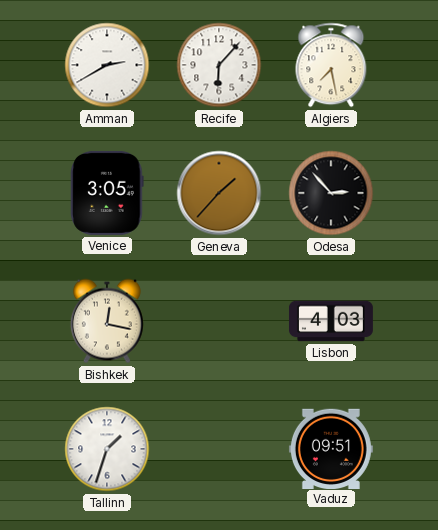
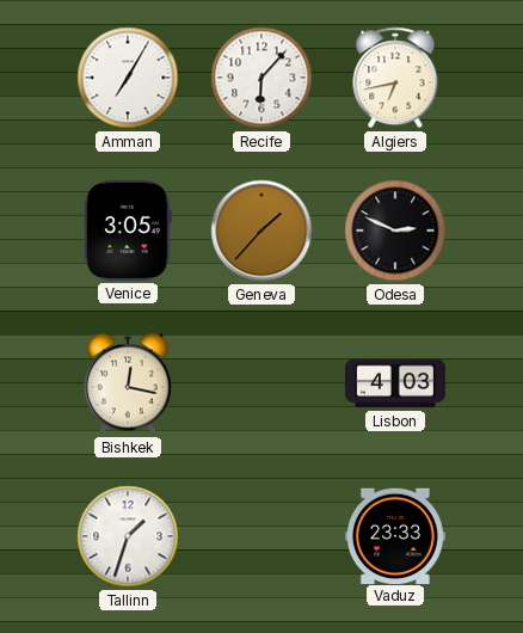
Amman: 2:40 -> 7:05 (128, 78)
Algiers: 7:28 -> 6:43 (395, 78)
Odesa: 2:53 -> 2:49 (395, 231)
Vaduz: 09:51 -> 23:33 (395, 535)
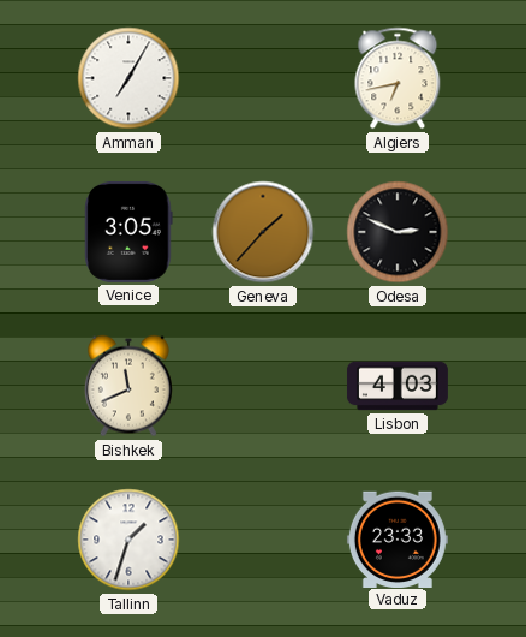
Recife: 6:07 -> none (261, 78)
Bishkek: 12:17 -> 11:41 (128, 386)
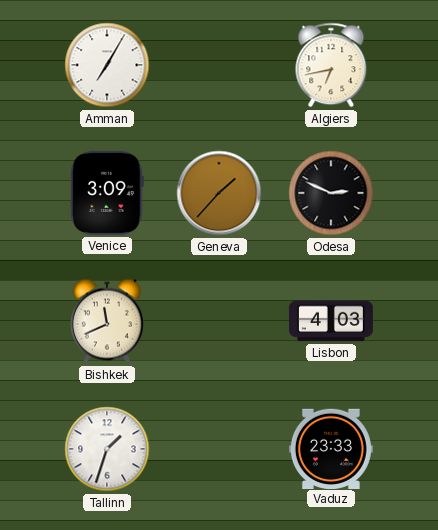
Venice: 3:05 -> 3:09 (107, 193)
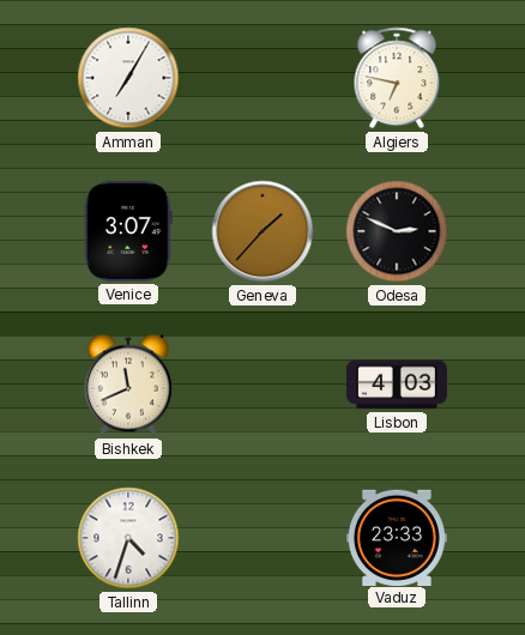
Algiers: 6:43 -> 6:47 (397, 78)
Venice: 3:09 -> 3:07 (128, 231)
Tallinn: 1:33 -> 4:33 (128, 538)
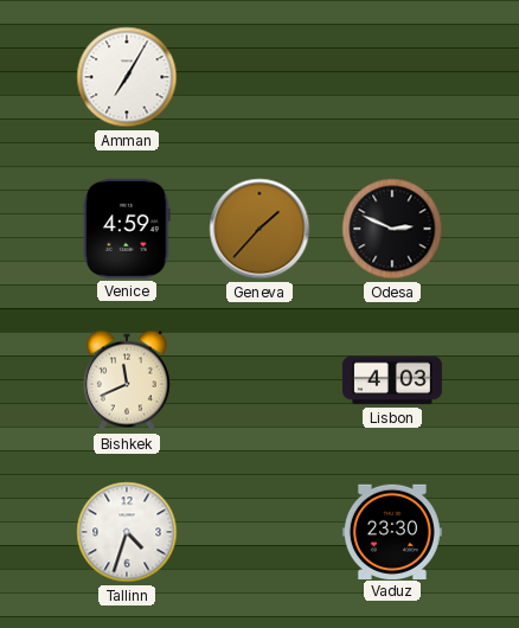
Algiers: 6:47 -> none (397, 78)
Venice: 3:07 -> 4:59 (127, 229)
Vaduz: 23:33 -> 23:30 (392, 531)
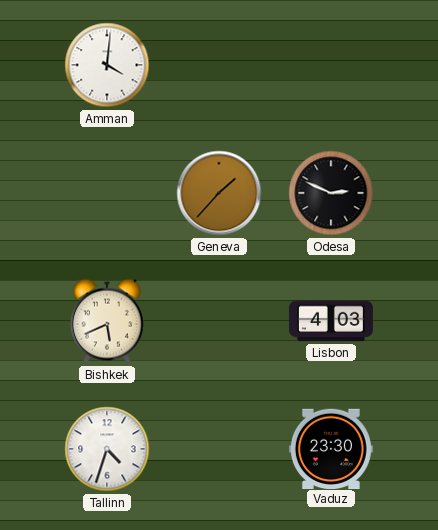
Amman: 7:05 -> 4:01 (107, 65)
Venice: 4:59 -> none (127, 229)
Bishkek: 11:41 -> 5:41 (107, 321)
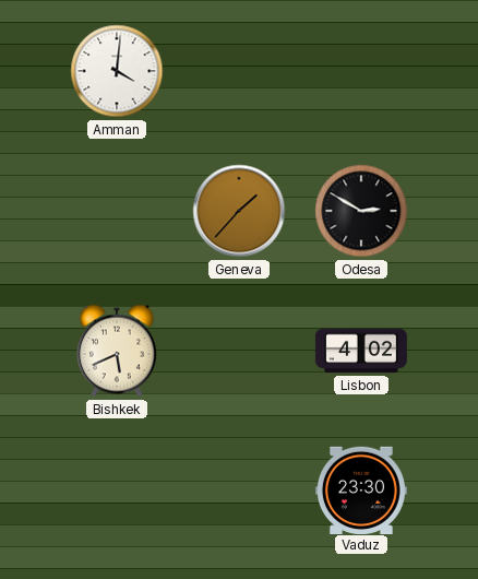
Odesa: 2:49 -> 2:50 (361, 211)
Lisbon: 4:03 -> 4:02 (361, 351)
Tallinn: 4:33 -> none (107, 449)
